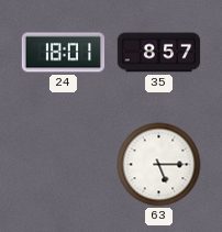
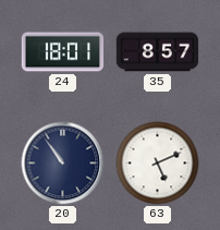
20: none -> 10:54 (63, 164)
63: 5:15 -> 5:11 (158, 164)
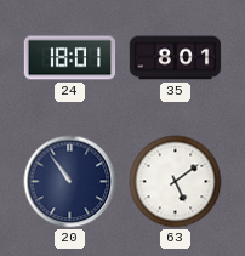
35: 8:57 -> 8:01 (176, 58)
63: 5:11 -> 5:09 (176, 182)
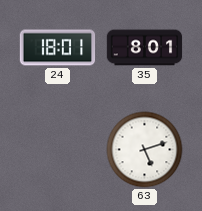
20: 10:54 -> none (70, 182)
63: 5:09 -> 5:12 (145, 150)
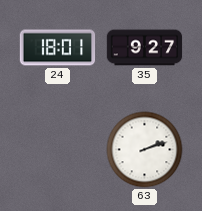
35: 8:01 -> 9:27 (145, 48)
63: 5:12 -> 2:12 (145, 150)
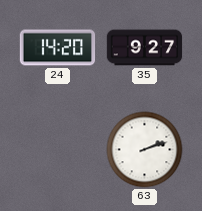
24: 18:01 -> 14:20 (58, 48)
